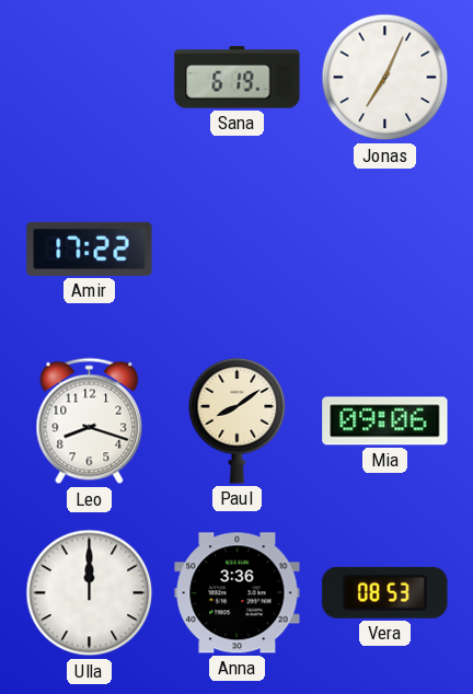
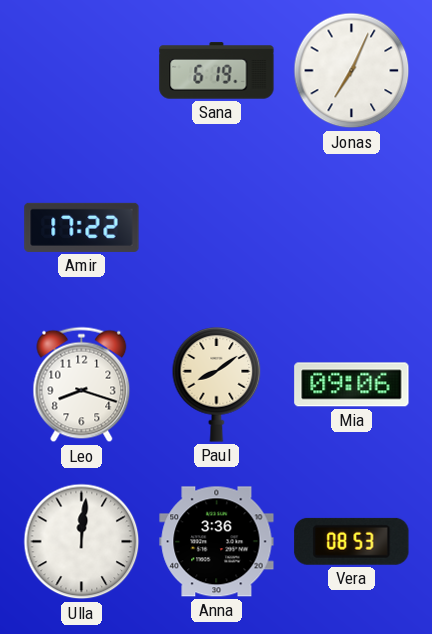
Ulla: 12:00 -> 12:01 (82, 542)
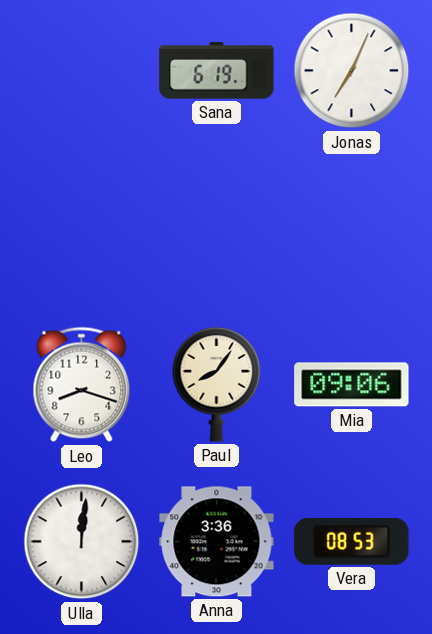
Amir: 17:22 -> none (82, 227)
Paul: 8:09 -> 8:06 (217, 385)
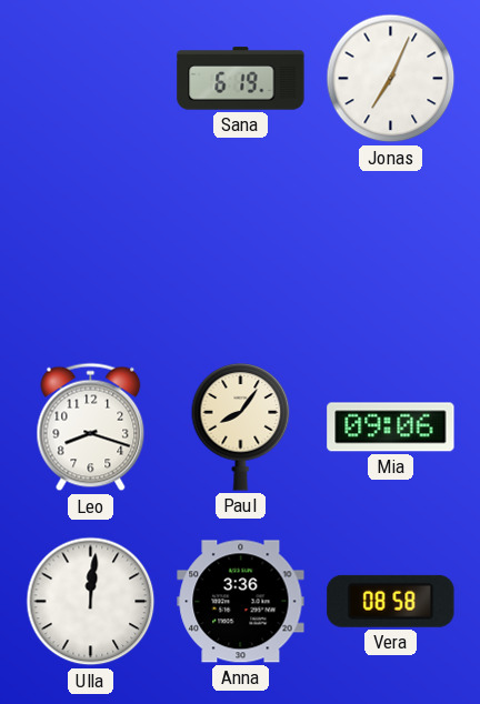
Vera: 08:53 -> 08:58 (391, 601)
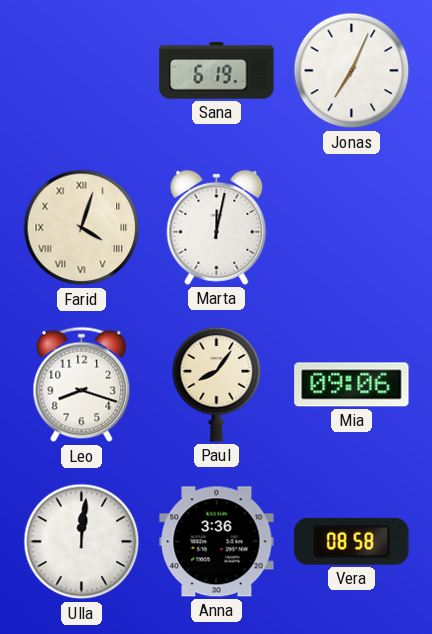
Farid: none -> 4:03 (82, 228)
Marta: none -> 12:02 (217, 227)
